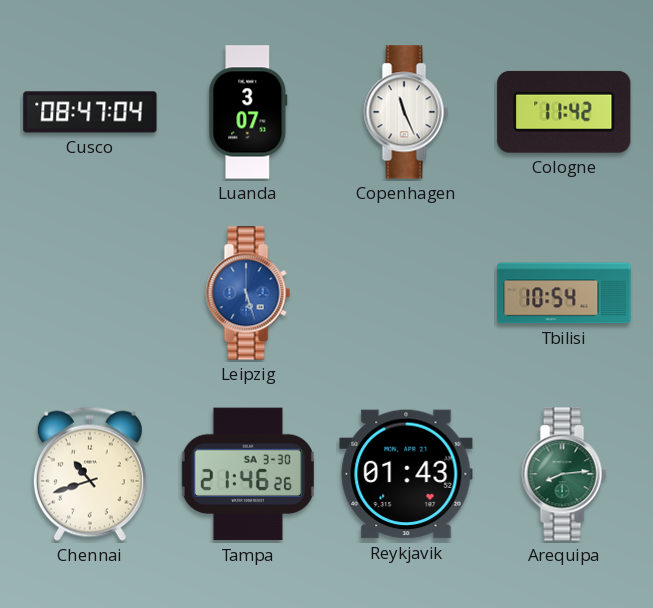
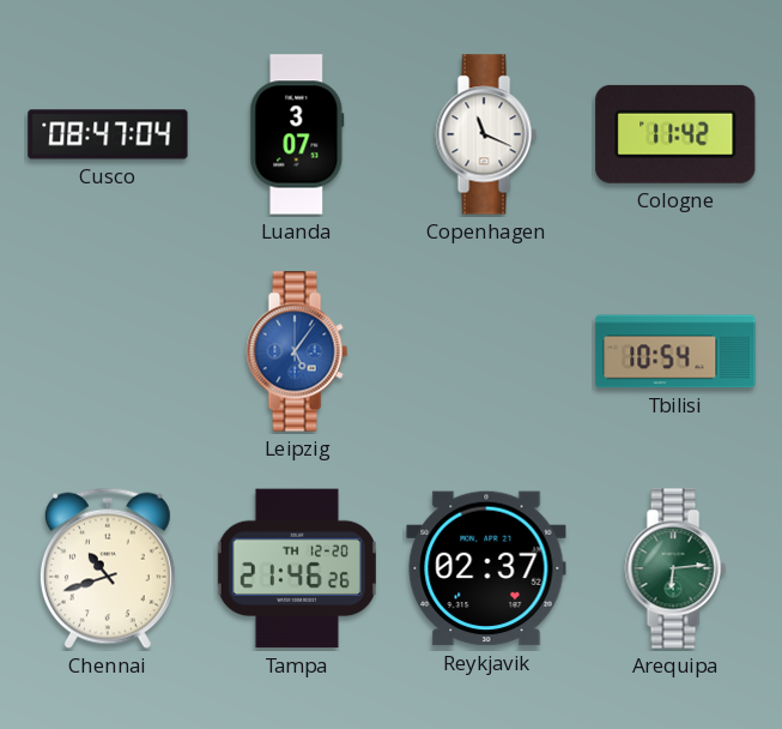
Copenhagen: 11:26 -> 11:19 (486, 134)
Leipzig: 5:27 -> 5:06 (297, 351)
Tampa date: SA 3-30 -> TH 12-20 (297, 568)
Reykjavik: 01:43 -> 02:37 (486, 568)
Arequipa: 8:14 -> 6:14 (675, 568)
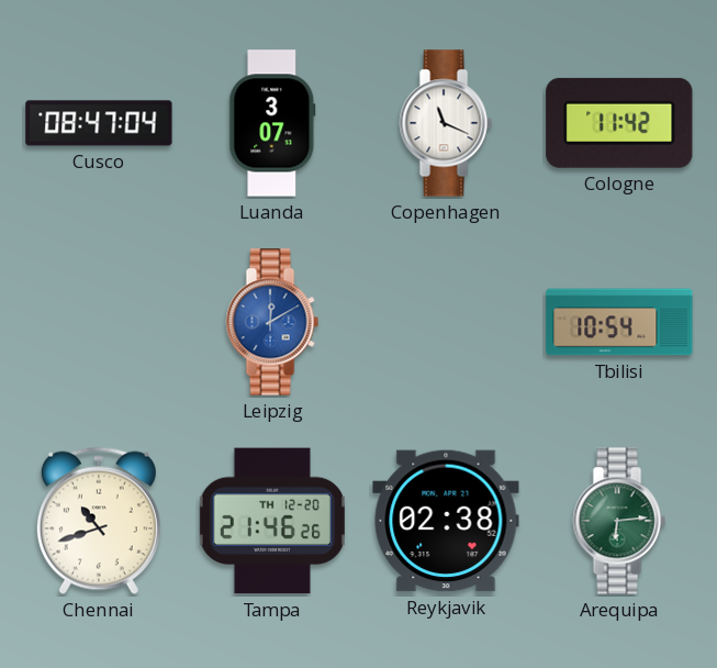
Leipzig: 5:06 -> 12:10 (272, 322)
Reykjavik: 02:37 -> 02:38 (446, 521)
